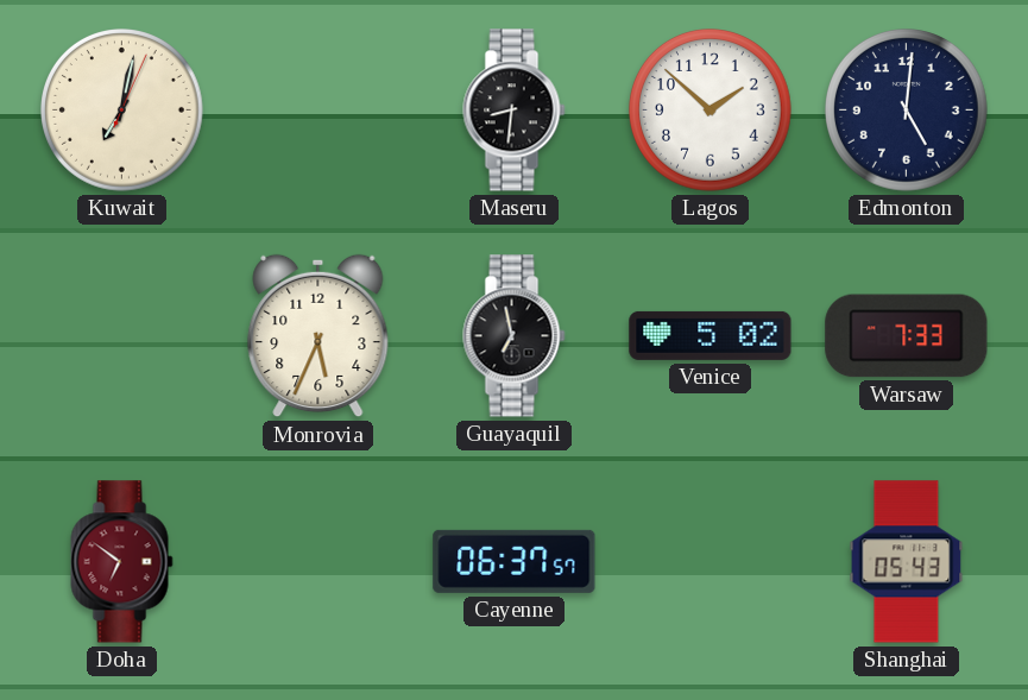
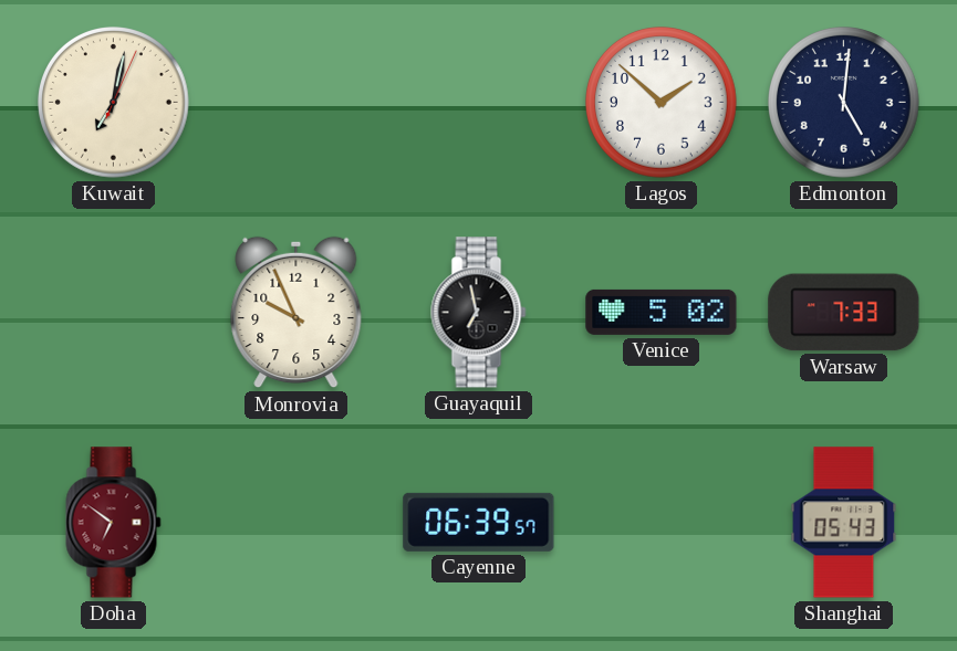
Maseru: 8:31 -> none (515, 111)
Monrovia: 5:34 -> 9:56 (297, 313)
Cayenne: 06:37 -> 06:39 (479, 522)
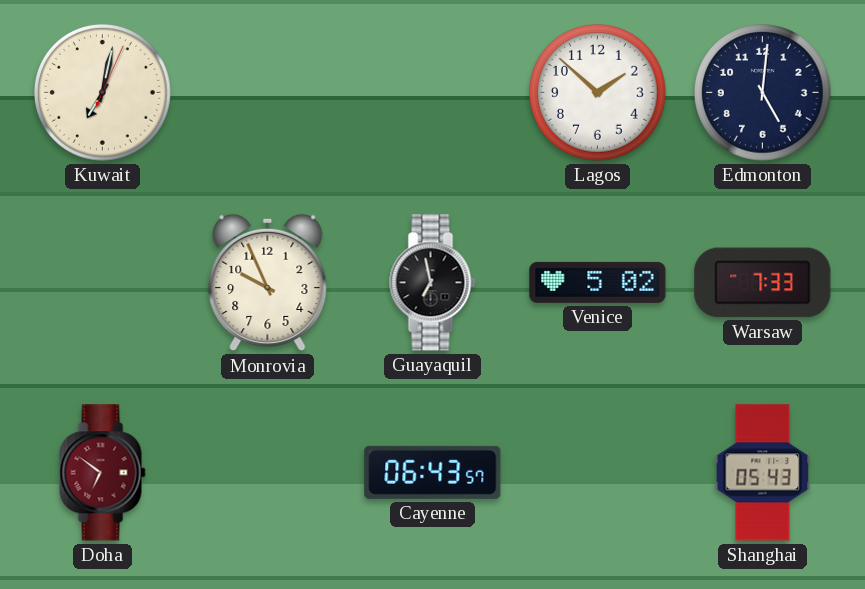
Cayenne: 06:39 -> 06:43 (433, 472)
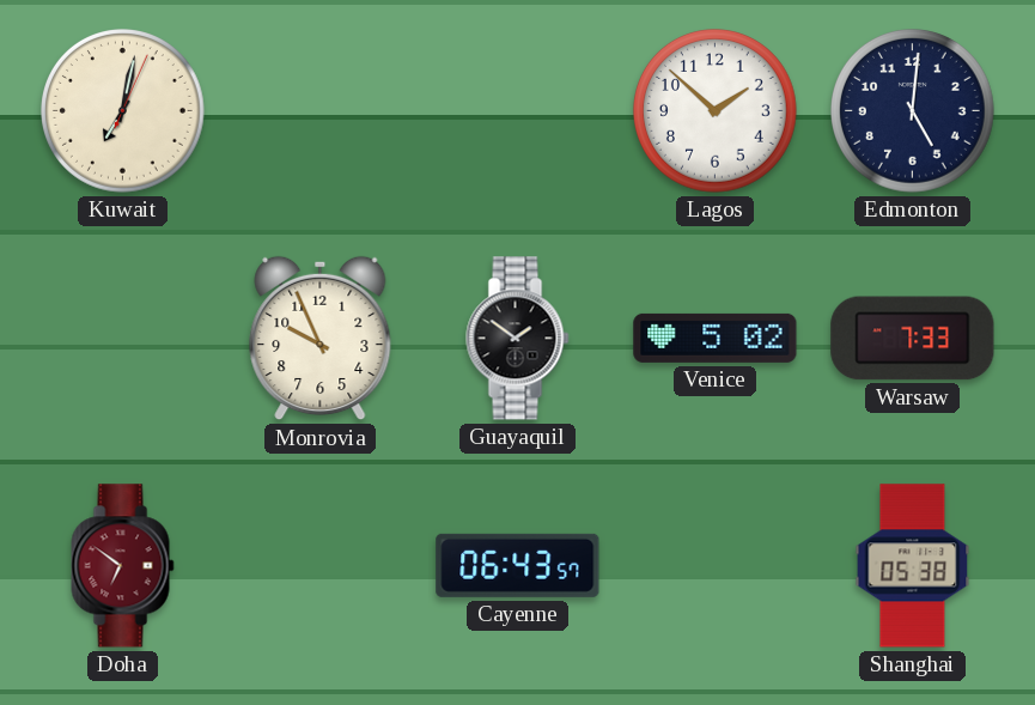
Guayaquil: 6:58 -> 1:51 (518, 339)
Shanghai: 05:43 -> 05:38 (913, 566)
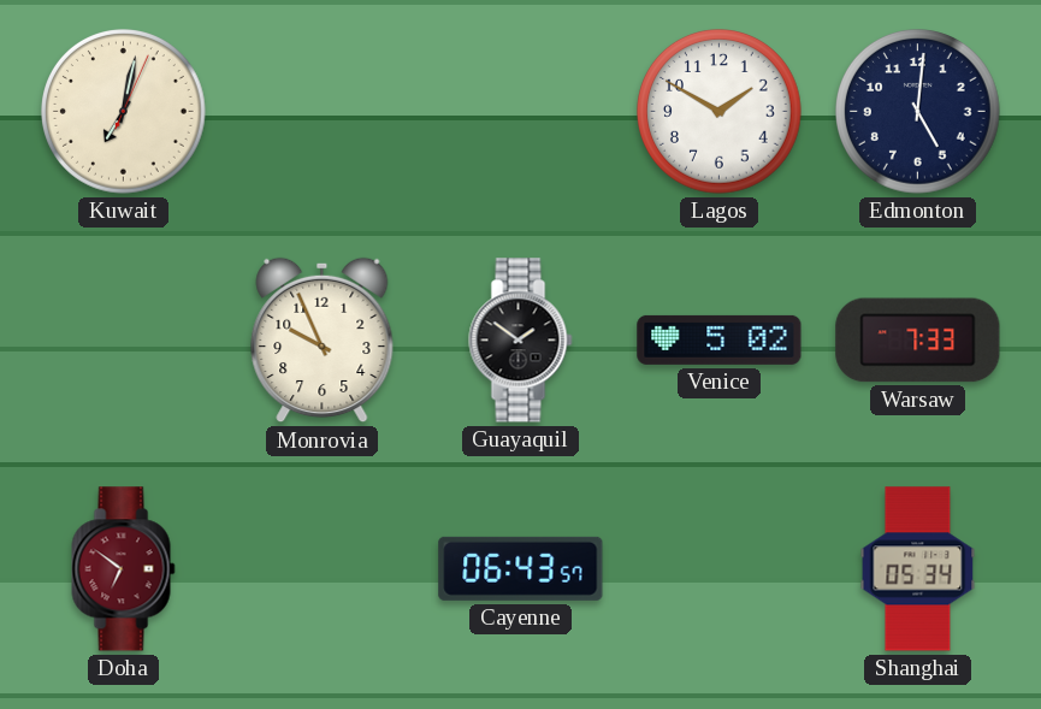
Lagos: 1:52 -> 1:50 (720, 112)
Shanghai: 05:38 -> 05:34 (918, 569)
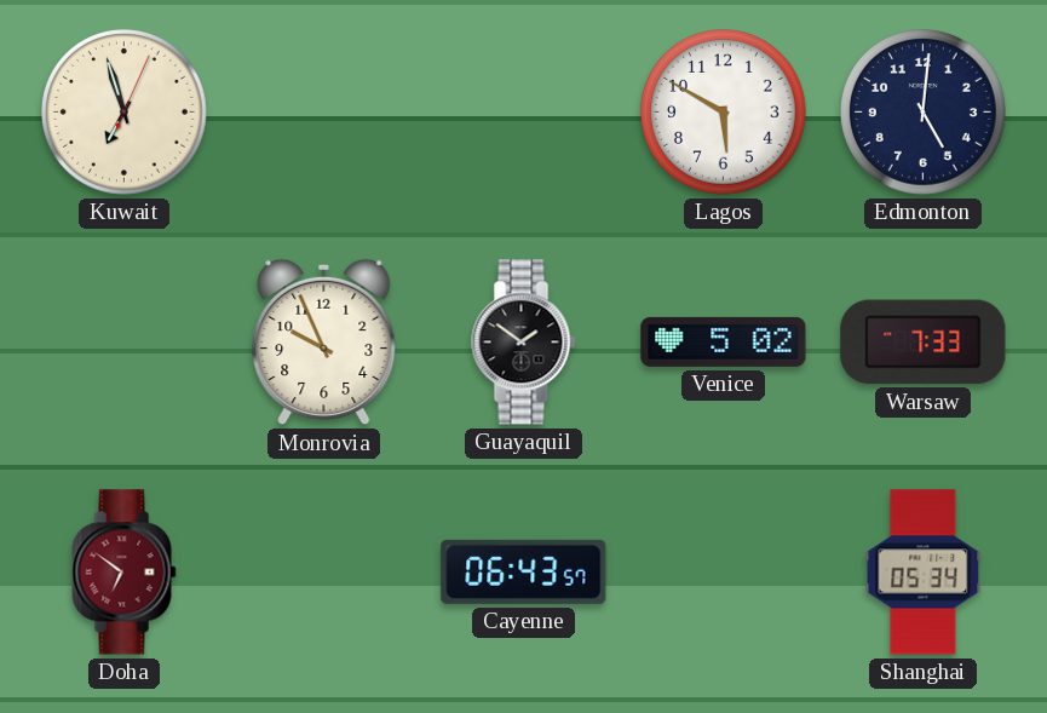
Kuwait: 7:02 -> 6:57 (125, 113)
Lagos: 1:50 -> 5:50 (724, 113)
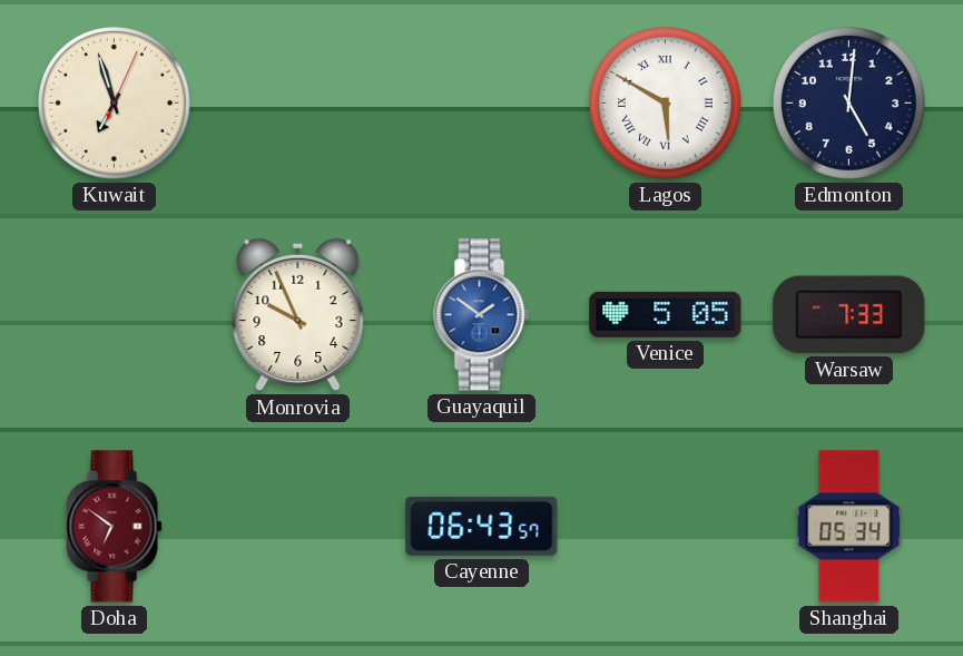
Lagos numerals: Arabic -> Roman (666, 104)
Guayaquil dial: black -> blue (482, 315)
Venice: 5:02 -> 5:05 (666, 314)
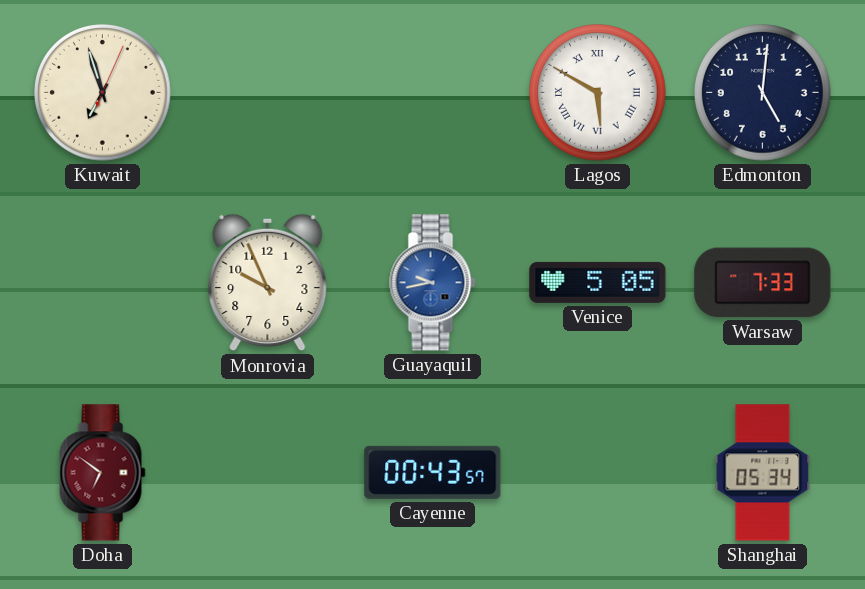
Guayaquil: 1:51 -> 9:43 (433, 283)
Cayenne: 06:43 -> 00:43 (433, 472)
